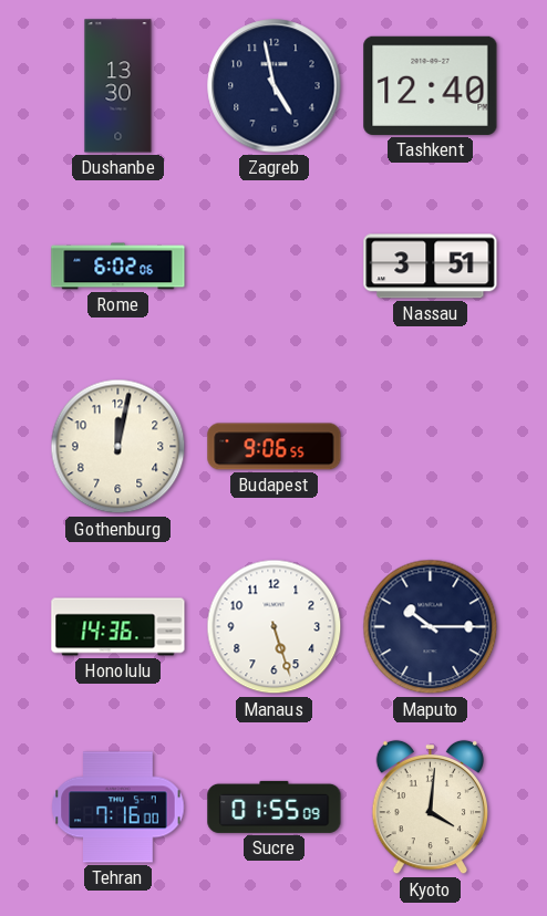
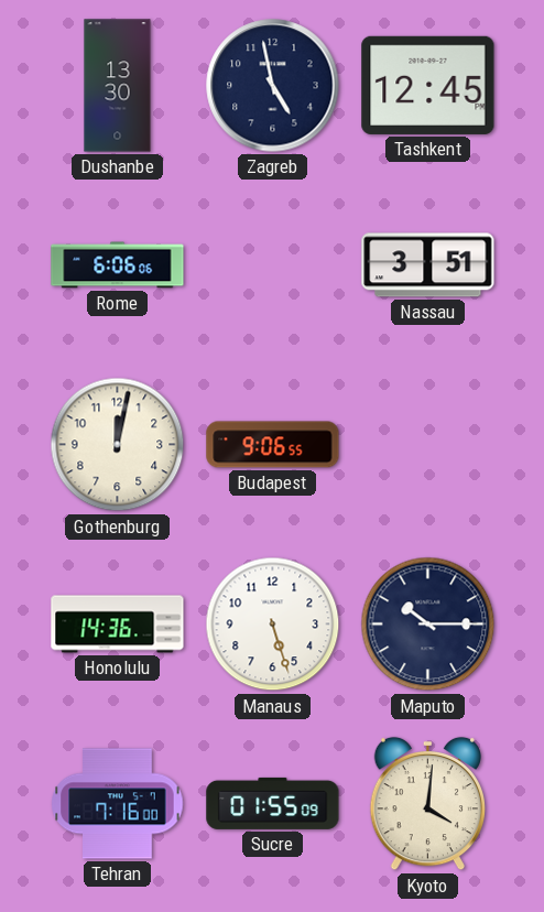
Tashkent: 12:40 -> 12:45 (428, 85)
Rome: 6:02 -> 6:06 (118, 265)
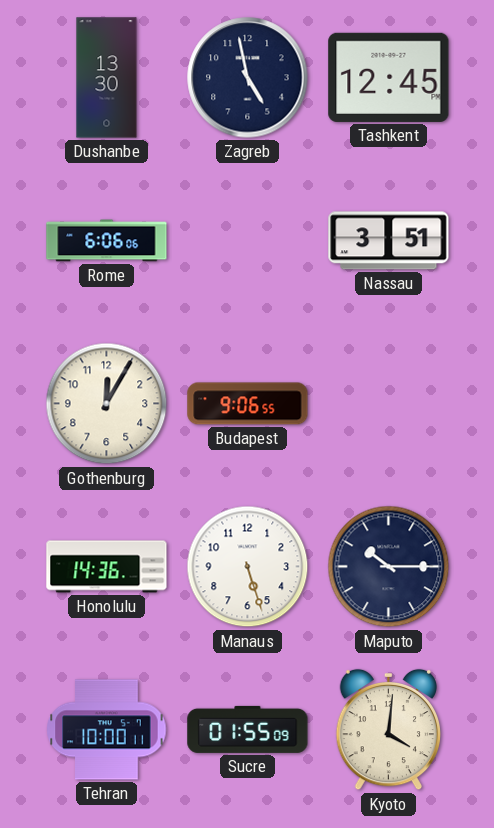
Gothenburg: 12:02 -> 12:05 (107, 404)
Tehran: 7:16 -> 10:00 (107, 730)
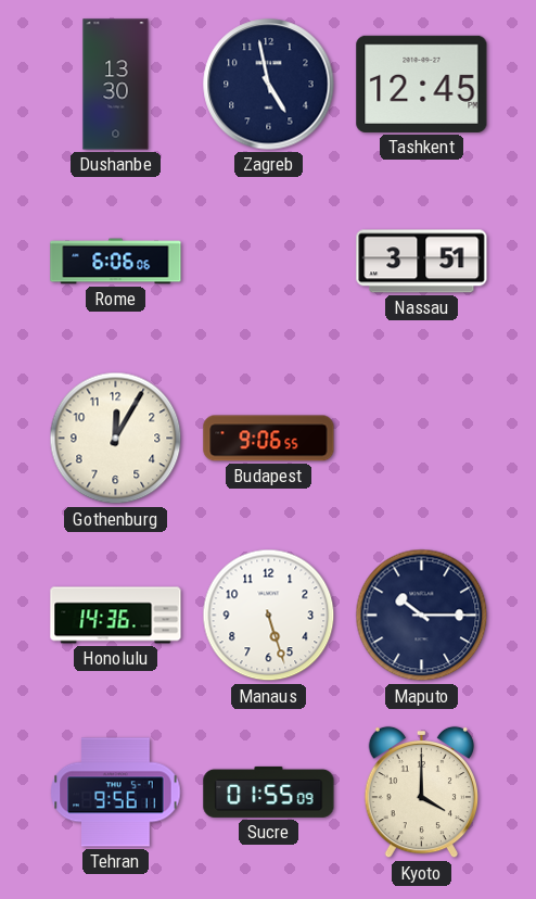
Tehran: 10:00 -> 9:56 (116, 793)
Kyoto: 4:01 -> 4:00 (421, 793)
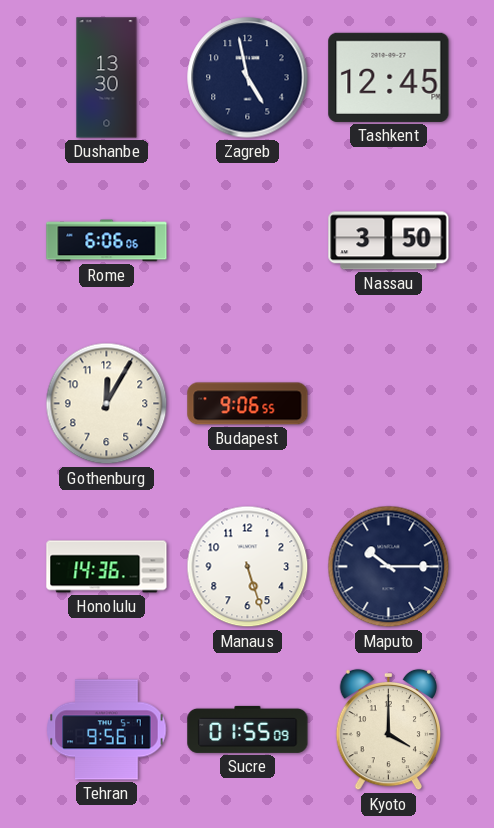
Nassau: 3:51 -> 3:50 (389, 241)
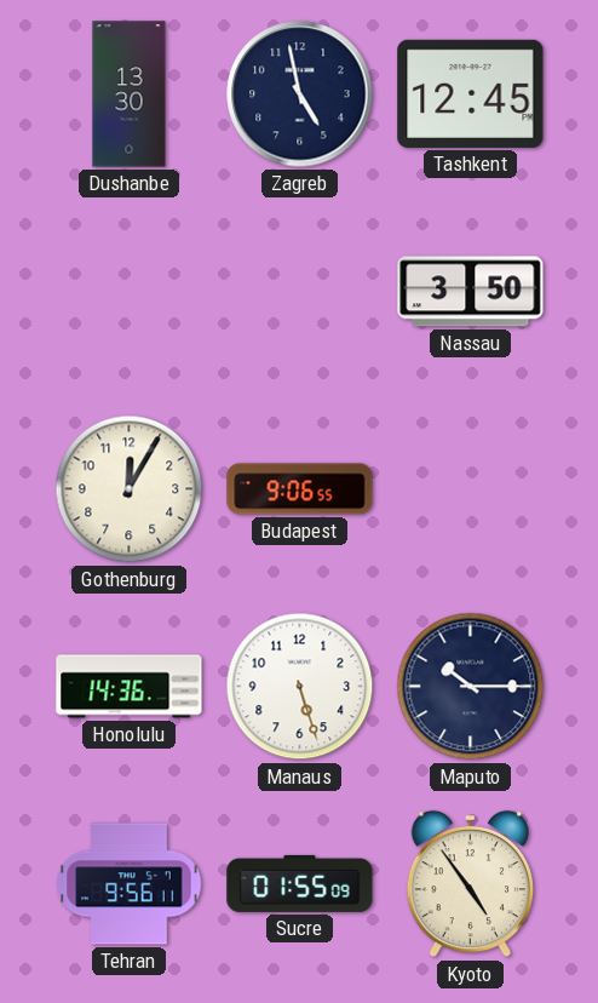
Rome: 6:06 -> none (107, 241)
Kyoto: 4:00 -> 4:54 (470, 884)
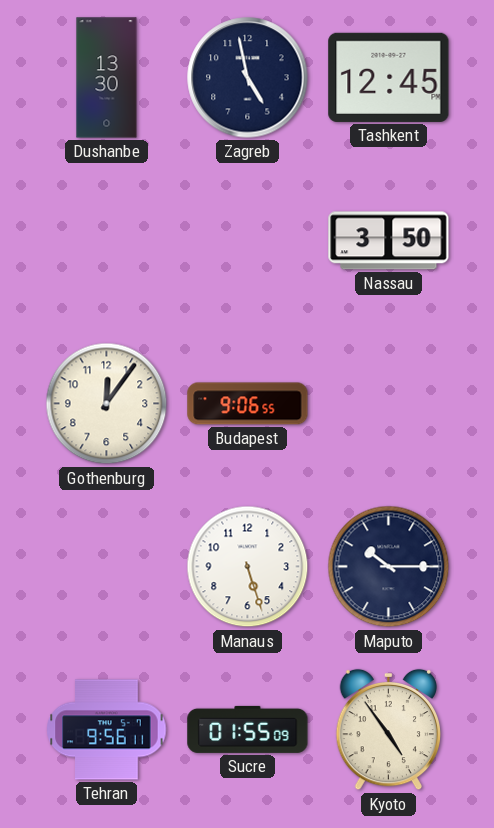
Gothenburg: 12:05 -> 12:06 (107, 404)
Honolulu: 14:36 -> none (130, 687)
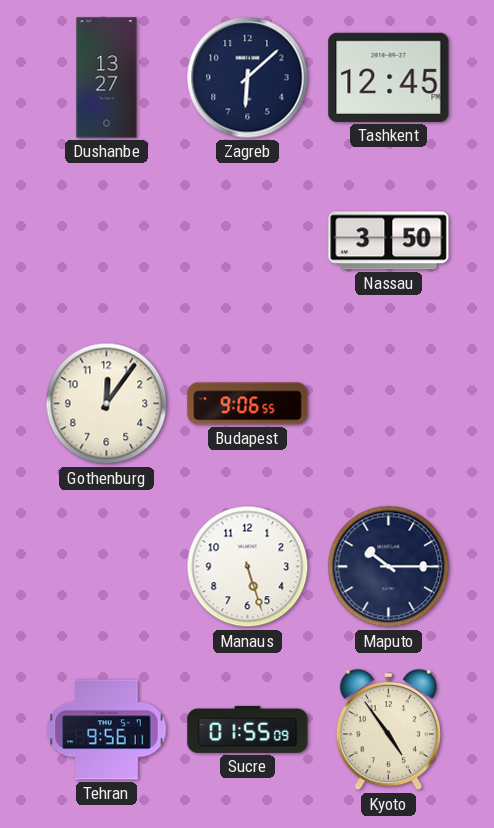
Dushanbe: 13:30 -> 13:27 (107, 78)
Zagreb: 4:58 -> 6:08 (248, 78)
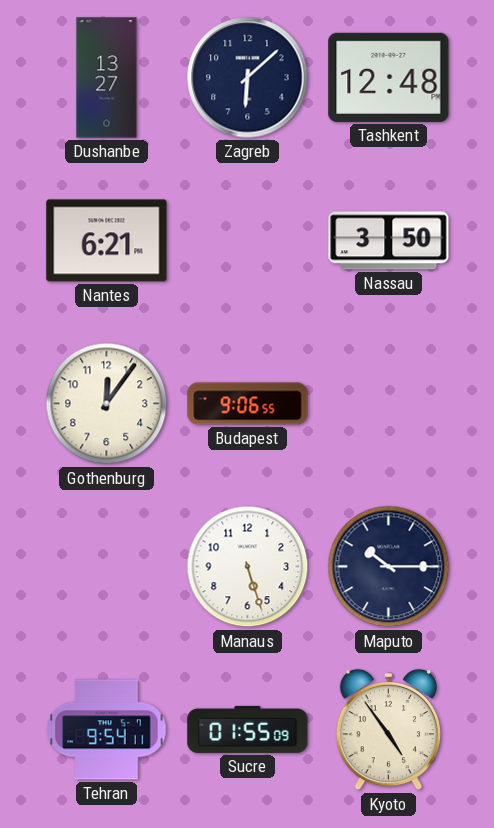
Tashkent: 12:45 -> 12:48 (389, 77)
Nantes: none -> 6:21 (107, 241)
Tehran: 9:56 -> 9:54 (107, 730)
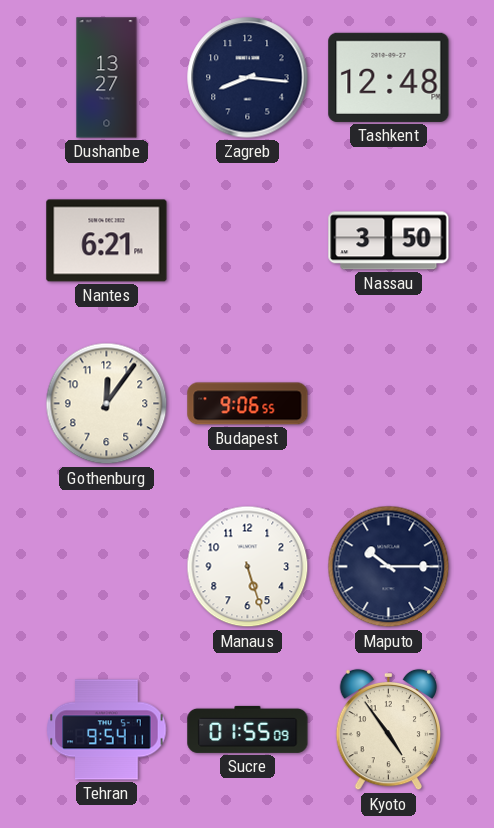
Zagreb: 6:08 -> 8:16 (248, 78)
